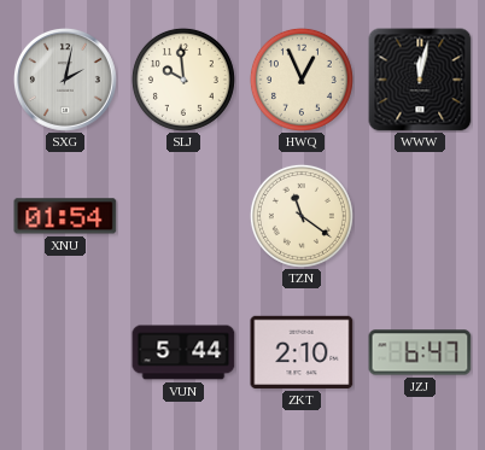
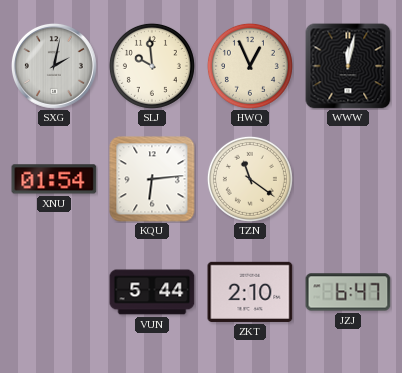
KQU: none -> 6:14 (152, 179)
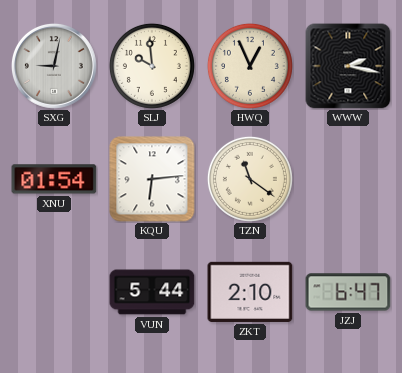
SXG: 2:02 -> 9:02 (54, 66)
WWW: 12:02 -> 2:17 (348, 66)
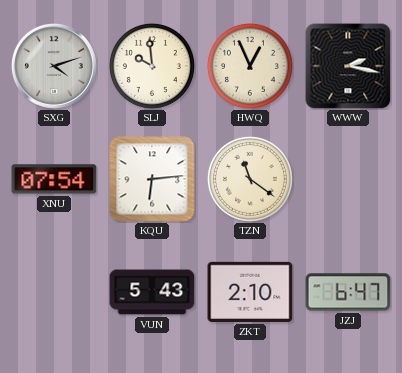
SXG: 9:02 -> 4:12 (54, 66)
XNU: 01:54 -> 07:54 (54, 179)
VUN: 5:44 -> 5:43 (152, 292)
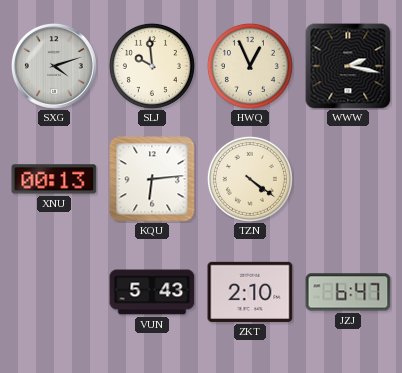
XNU: 07:54 -> 00:13 (54, 179)
TZN: 11:21 -> 4:21 (250, 179)
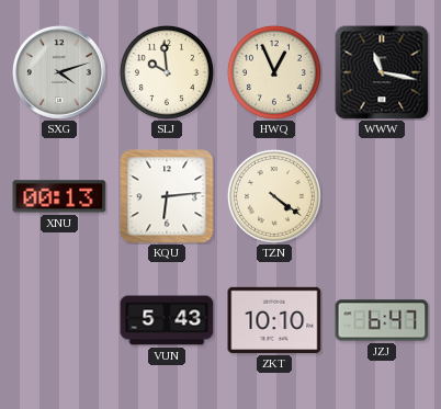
WWW: 2:17 -> 11:17 (382, 72)
ZKT: 2:10 -> 10:10 (274, 320)
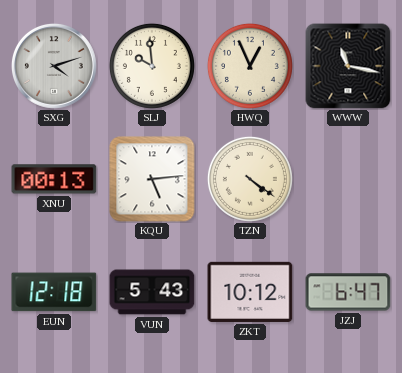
KQU: 6:14 -> 5:14 (152, 179)
EUN: none -> 12:18 (54, 292)
ZKT: 10:10 -> 10:12 (250, 292)
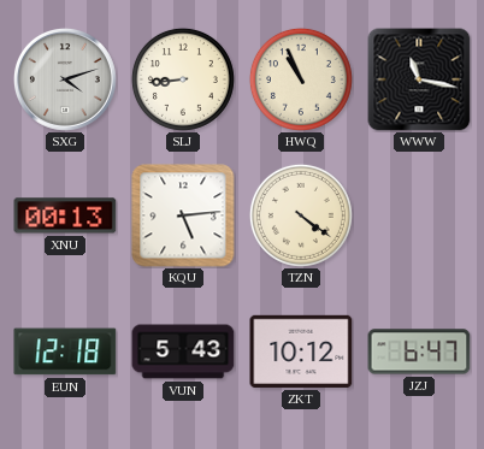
SLJ: 9:59 -> 8:44 (183, 79)
HWQ: 12:56 -> 10:56 (301, 79)
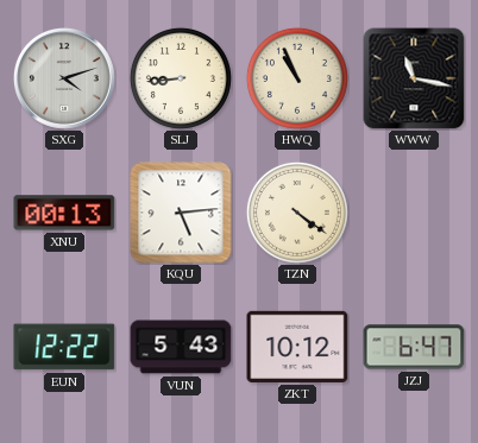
EUN: 12:18 -> 12:22 (64, 347)
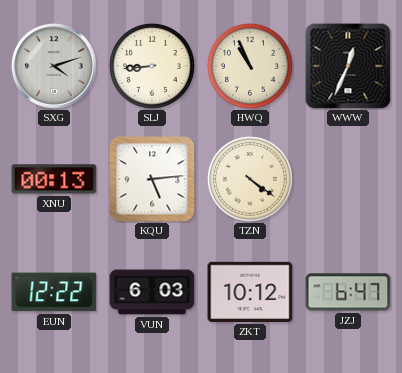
WWW: 11:17 -> 12:34 (348, 66)
VUN: 5:43 -> 6:03 (152, 292)
